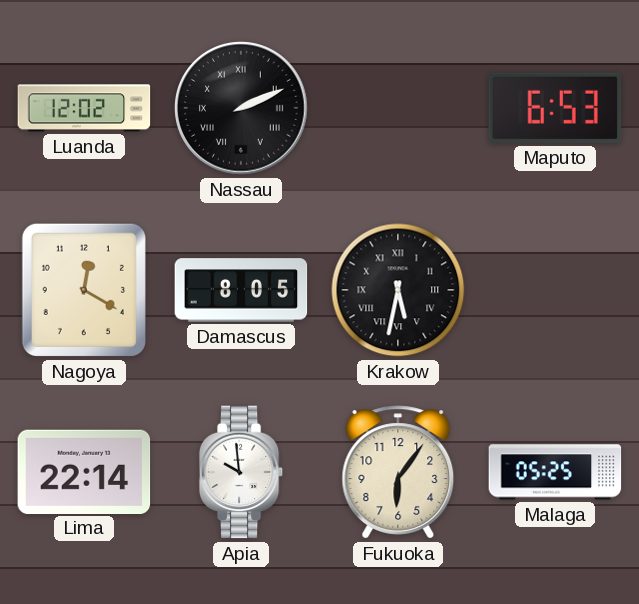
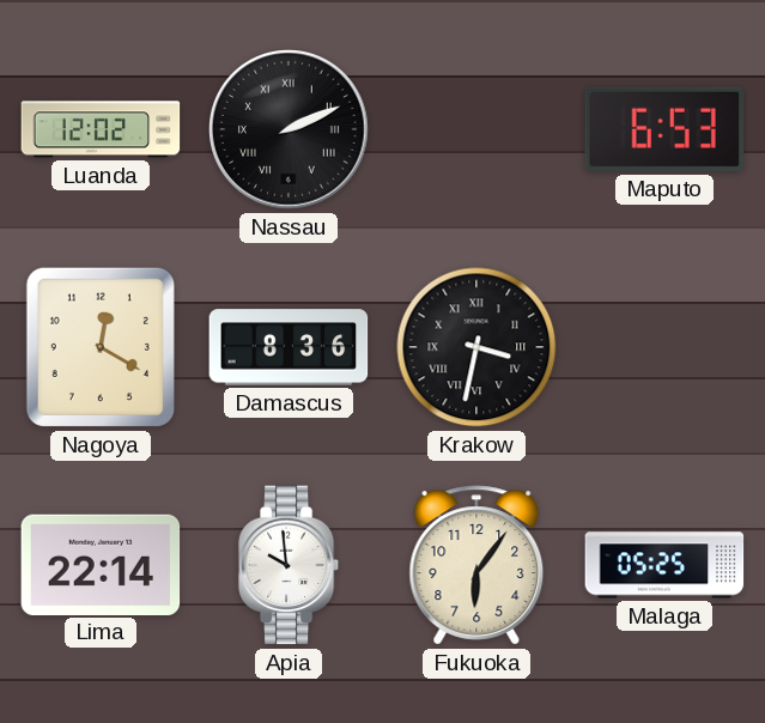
Damascus: 8:05 -> 8:36 (289, 347)
Krakow: 5:32 -> 3:32 (476, 347)
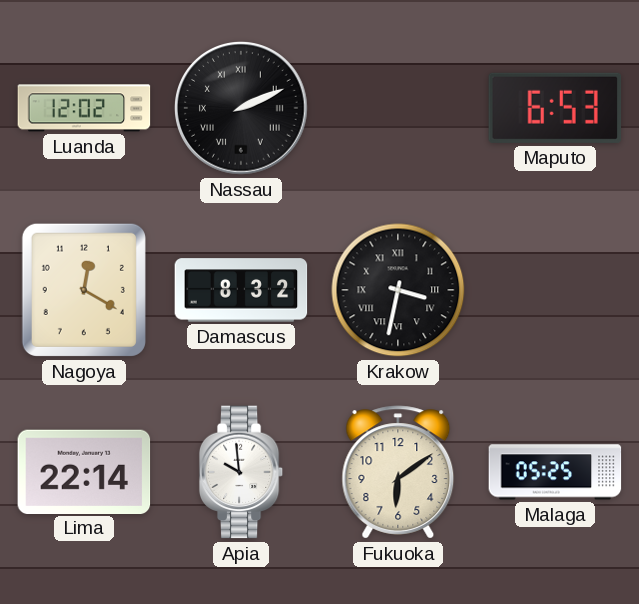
Damascus: 8:36 -> 8:32 (241, 290)
Fukuoka: 6:06 -> 6:09 (398, 472)
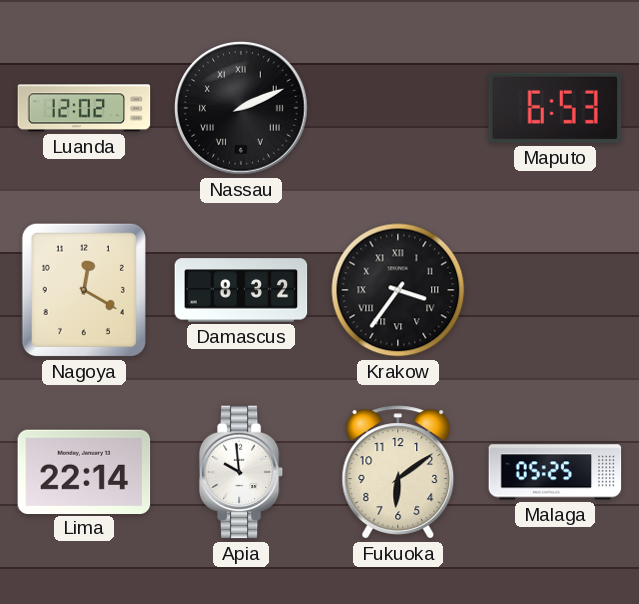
Krakow: 3:32 -> 3:36 (398, 290)
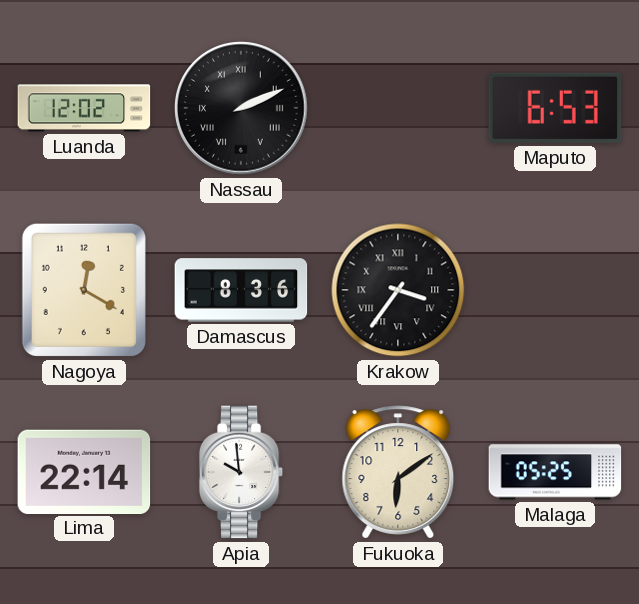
Damascus: 8:32 -> 8:36 (241, 290)
